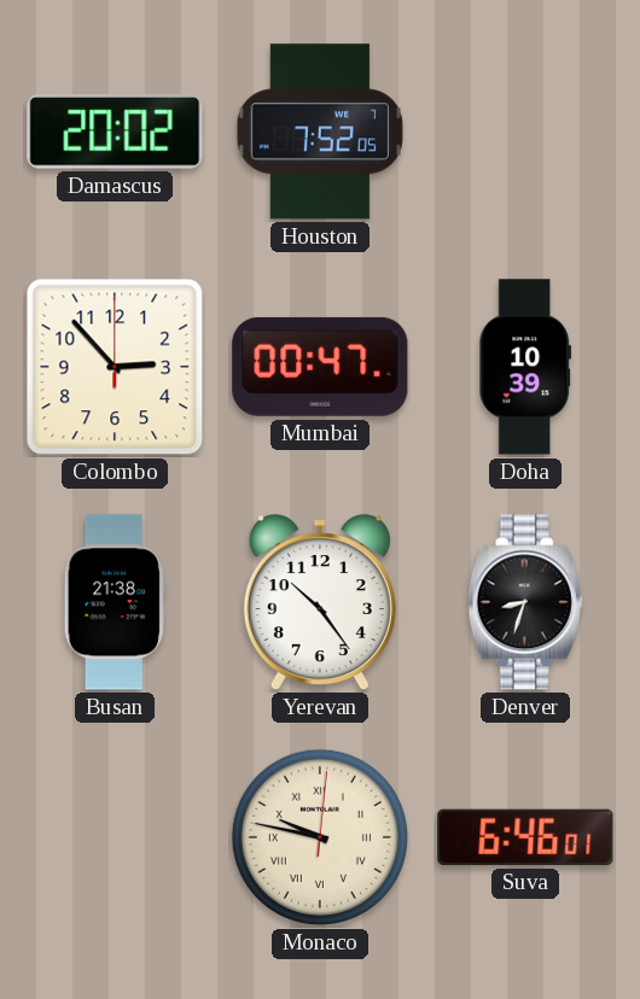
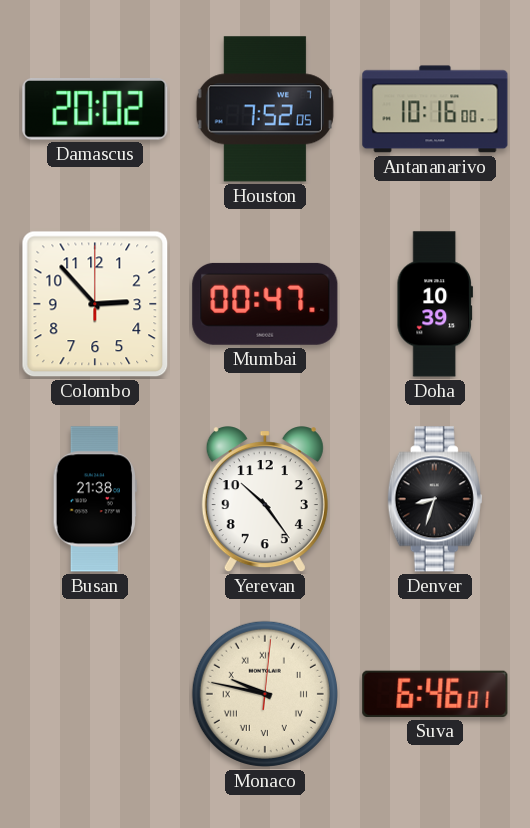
Antananarivo: none -> 10:16 (435, 109)
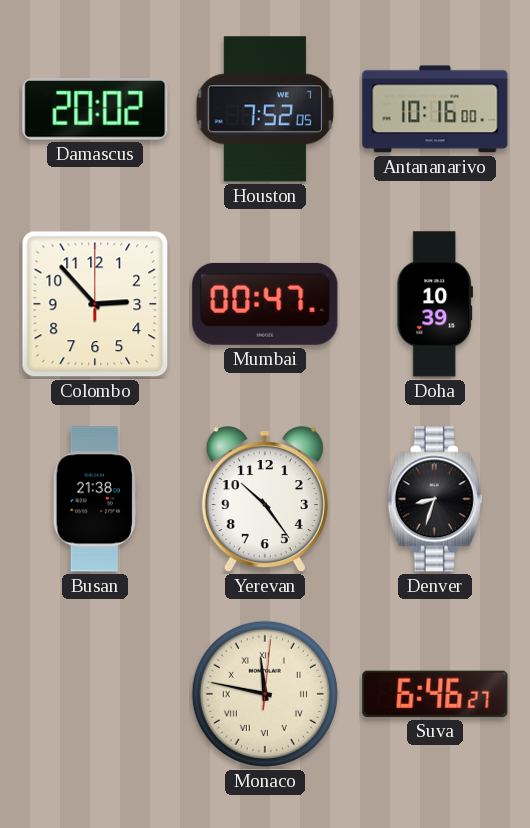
Monaco: 9:47 -> 11:47 (265, 694)
Suva: 6:46:01 -> 6:46:27 (435, 694)
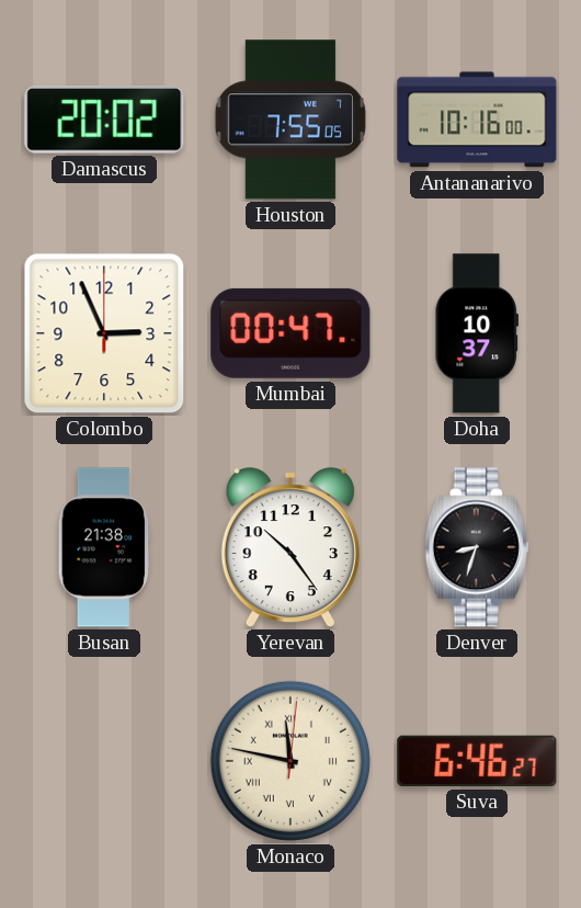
Houston: 7:52 -> 7:55 (290, 120)
Colombo: 2:53 -> 2:56 (104, 333)
Doha: 10:39 -> 10:37 (476, 333)
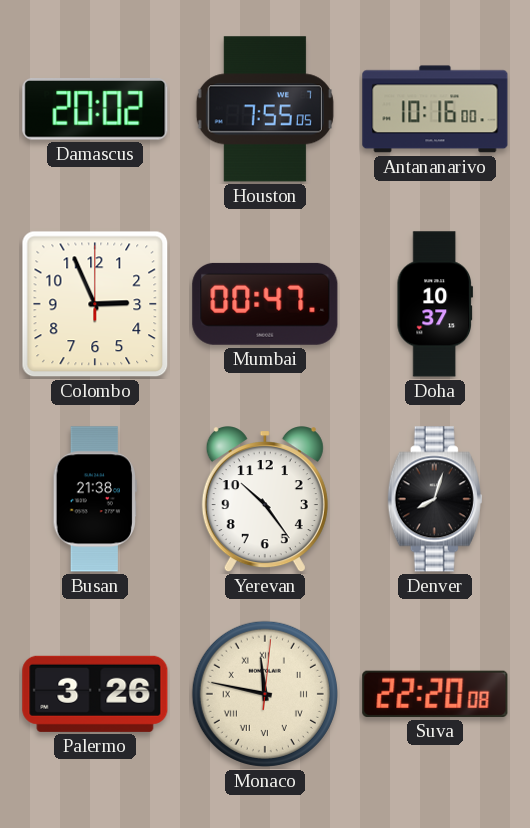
Denver: 8:33 -> 8:03 (435, 499)
Palermo: none -> 3:26 (95, 694)
Suva: 6:46 -> 22:20 (435, 694)
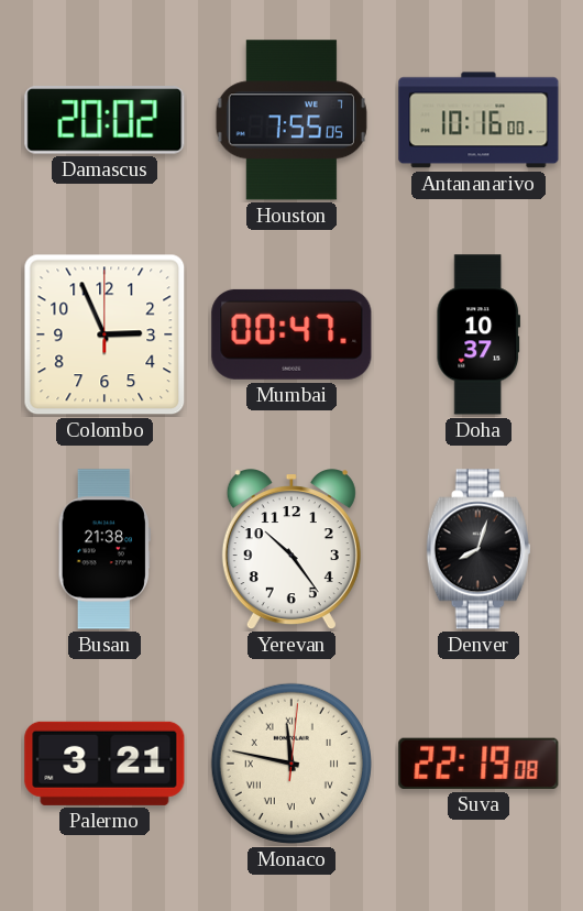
Palermo: 3:26 -> 3:21 (105, 764)
Suva: 22:20 -> 22:19 (479, 764)
